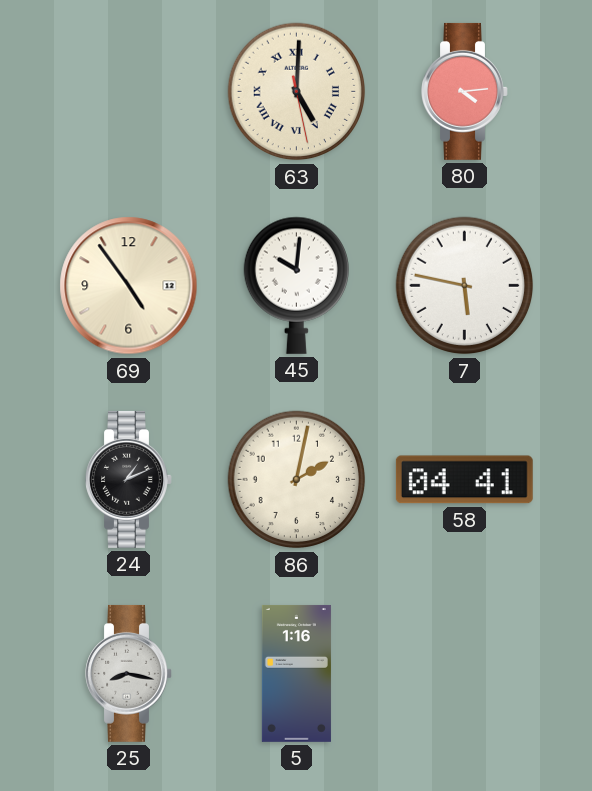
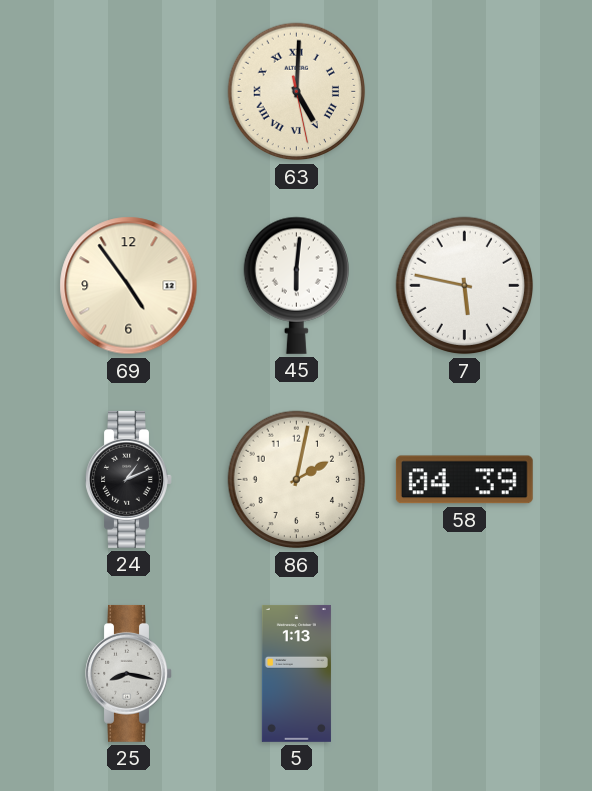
80: 4:14 -> none (465, 91)
45: 10:01 -> 6:01 (296, 285)
58: 04:41 -> 04:39 (464, 480)
5: 1:16 -> 1:13 (296, 673)
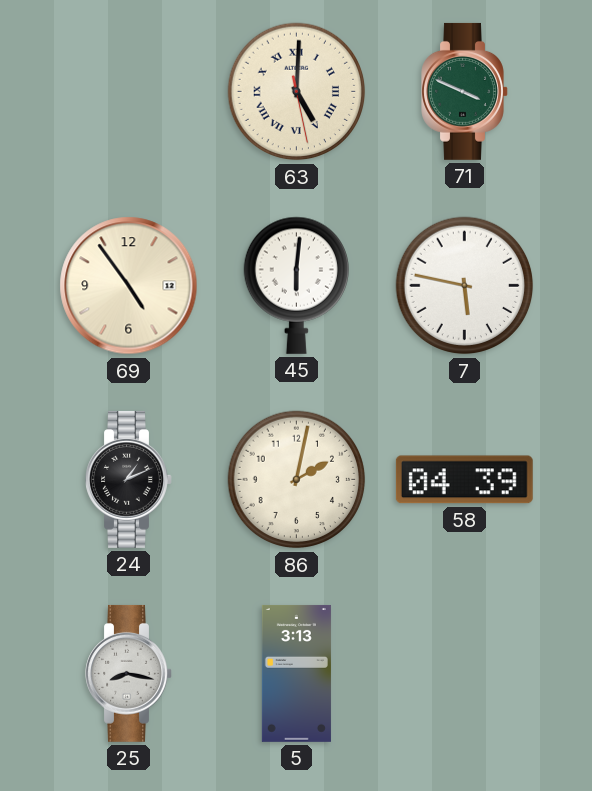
71: none -> 3:49 (465, 91)
5: 1:13 -> 3:13 (296, 673)
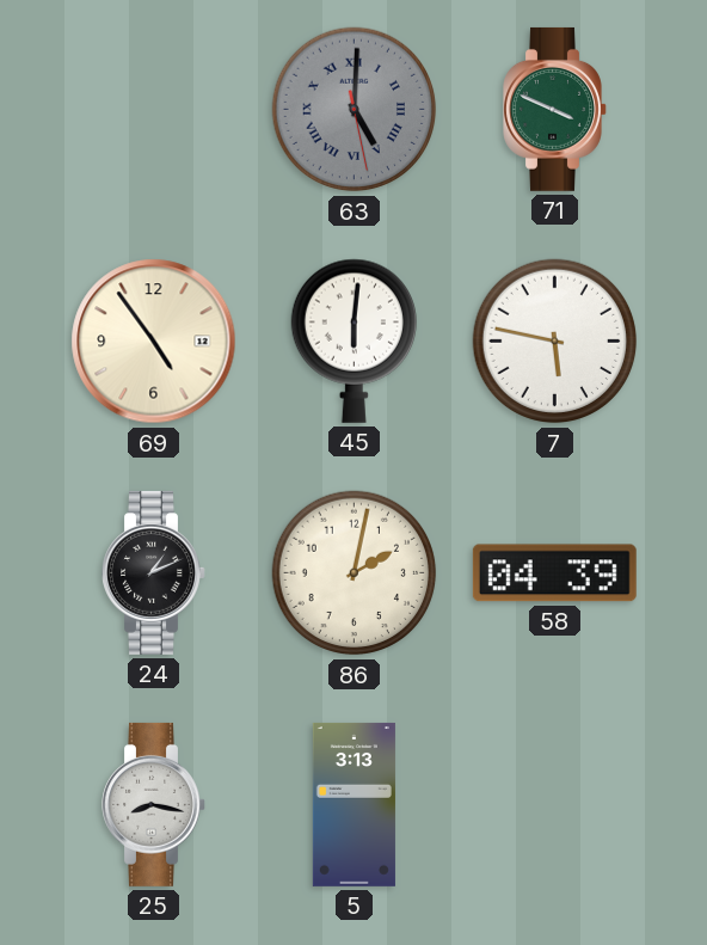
63 dial: cream -> grey (355, 110)
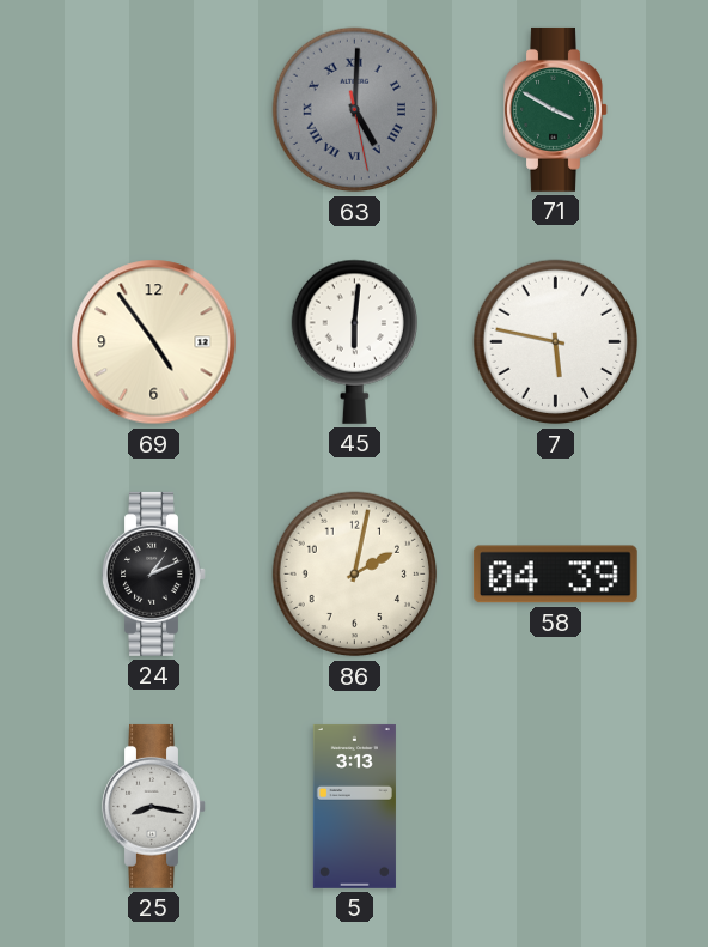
71: 3:49 -> 3:50 (556, 109)
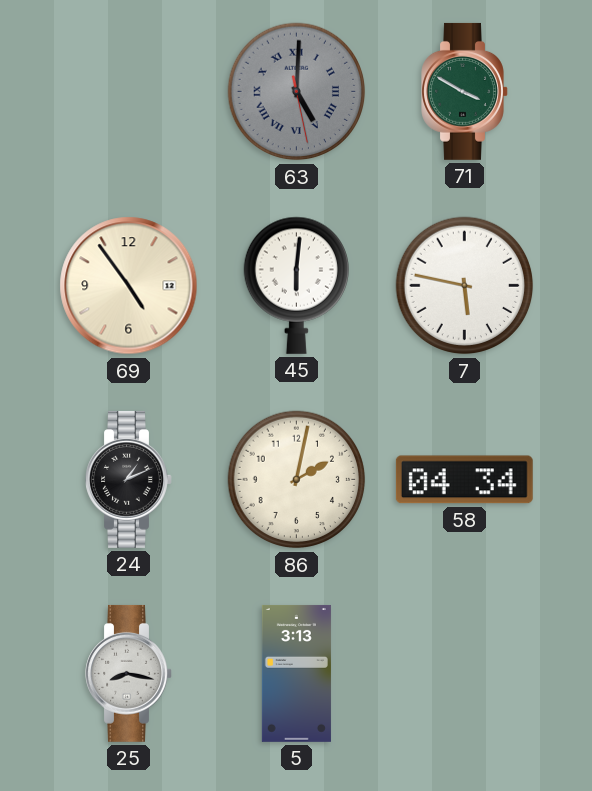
58: 04:39 -> 04:34 (464, 480)
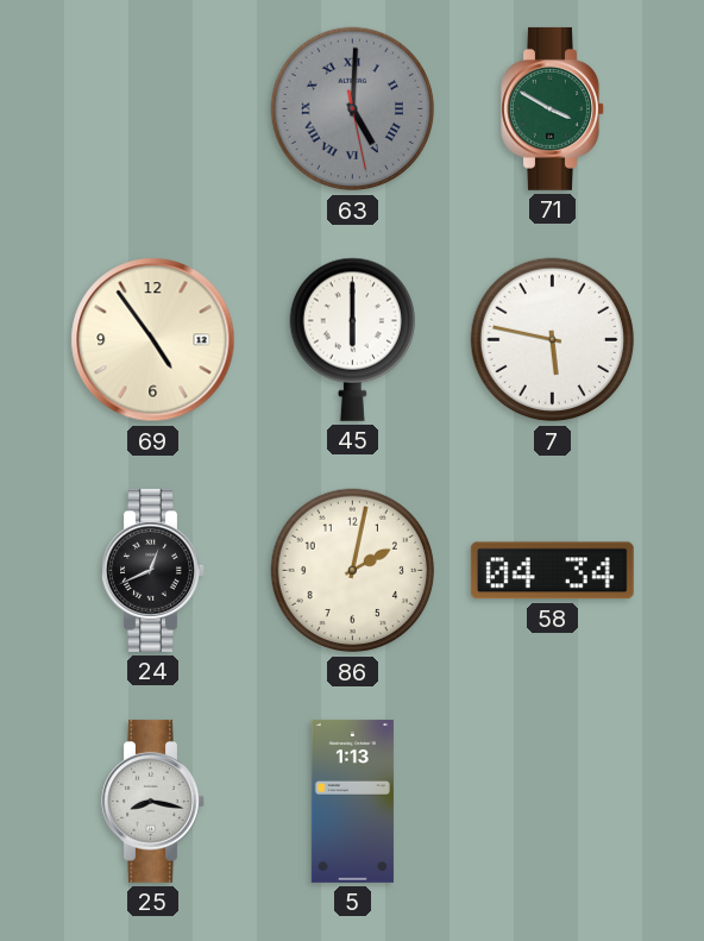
45: 6:01 -> 6:00 (352, 339)
24: 1:11 -> 12:41 (153, 570)
5: 3:13 -> 1:13 (352, 801)
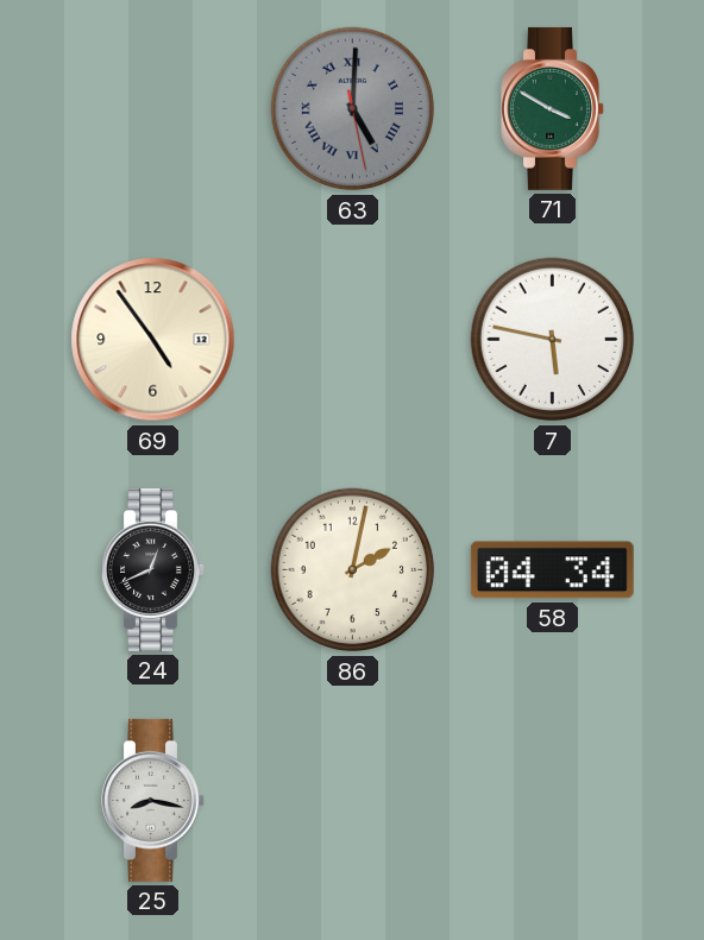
45: 6:00 -> none (352, 339)
5: 1:13 -> none (352, 801)
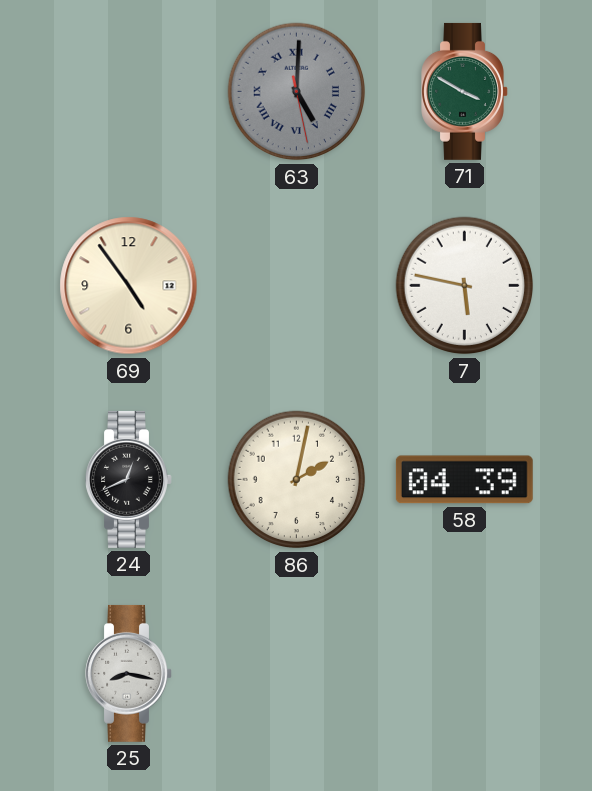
58: 04:34 -> 04:39 (464, 480)
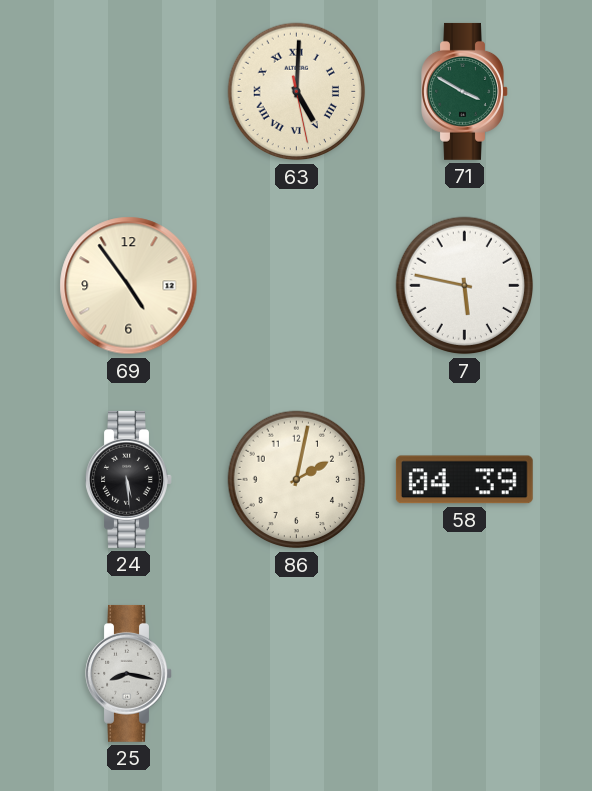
63 dial: grey -> cream (297, 92)
24: 12:41 -> 5:29 (129, 479)
